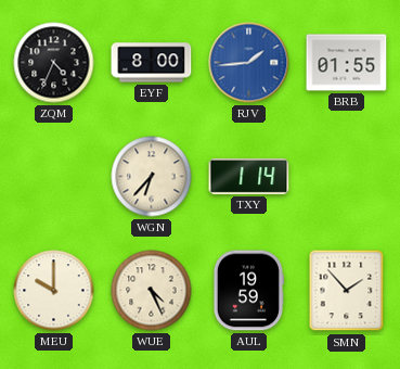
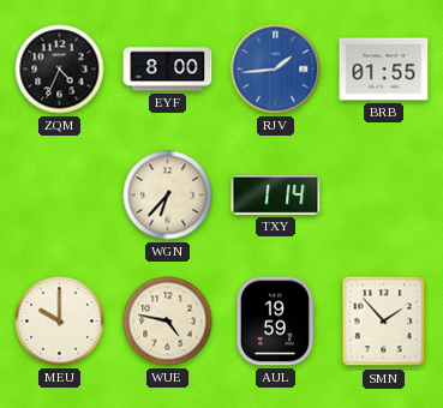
WUE: 4:26 -> 4:47 (168, 322)
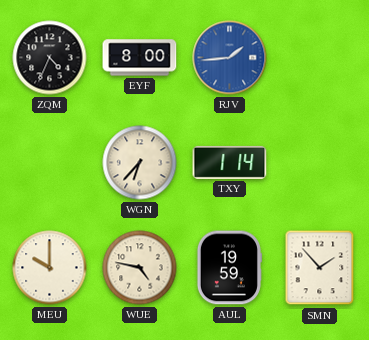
BRB: 01:55 -> none (384, 70)
